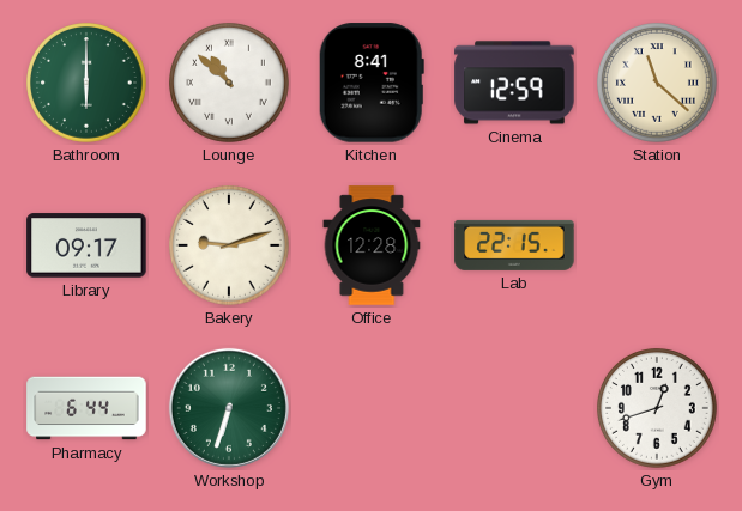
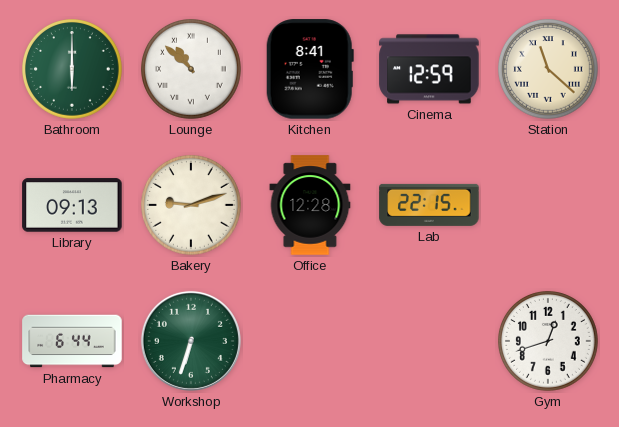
Library: 09:17 -> 09:13 (72, 205)
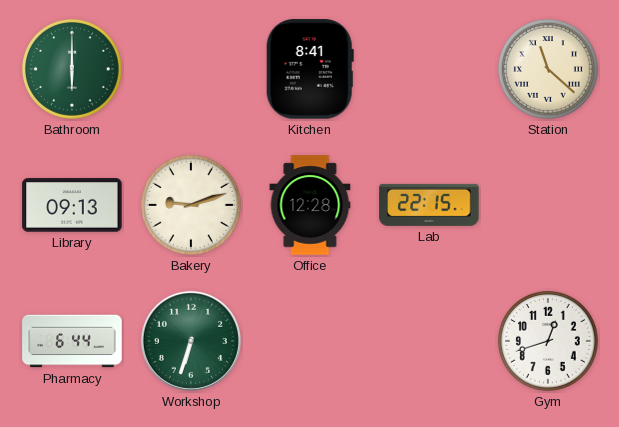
Lounge: 10:52 -> none (192, 70)
Cinema: 12:59 -> none (429, 69)
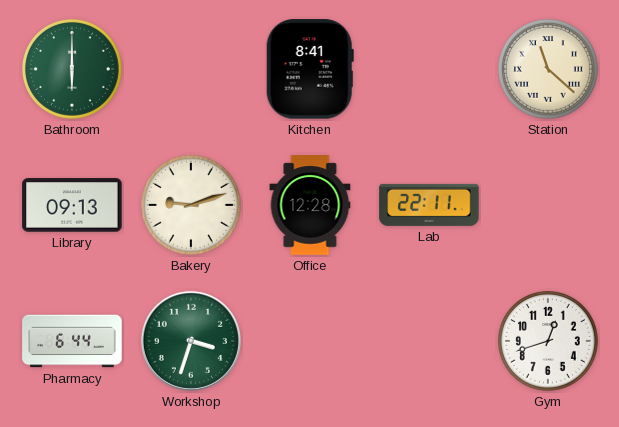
Lab: 22:15 -> 22:11 (429, 205)
Workshop: 6:33 -> 3:33 (191, 341)
